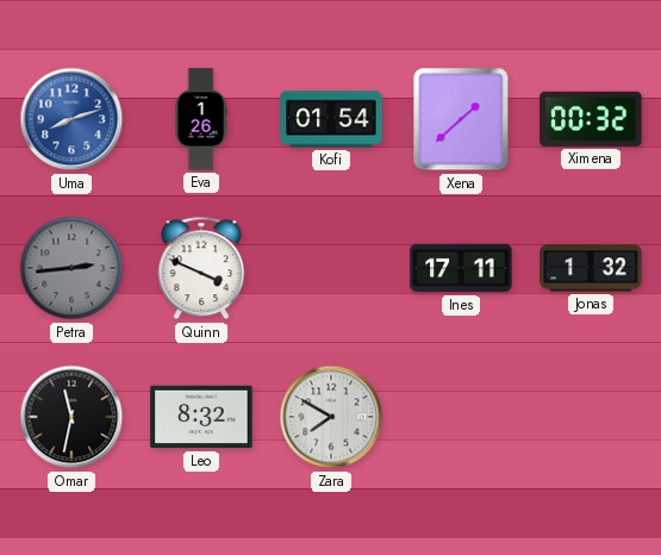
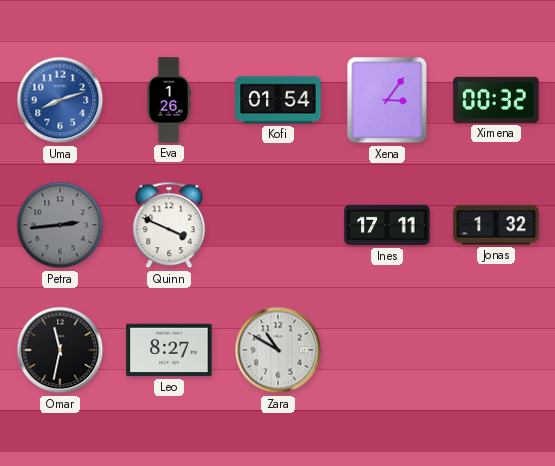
Xena: 1:38 -> 3:06 (387, 100)
Leo: 8:32 -> 8:27 (169, 350)
Zara: 7:50 -> 10:50 (278, 350)
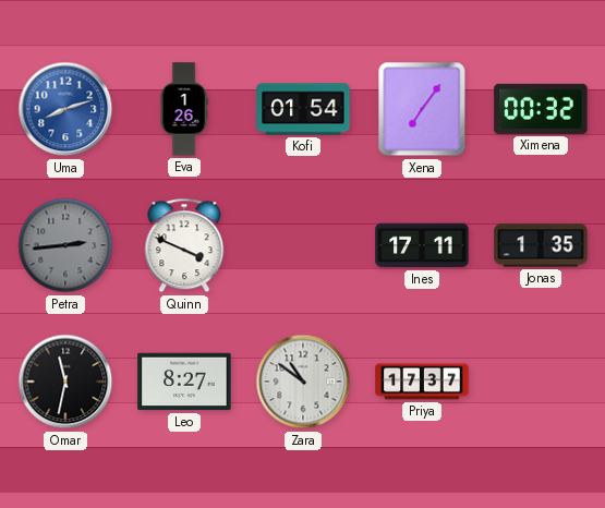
Xena: 3:06 -> 7:06 (422, 109)
Jonas: 1:32 -> 1:35 (541, 245)
Zara: 10:50 -> 10:51 (303, 382)
Priya: none -> 17:37 (422, 382)
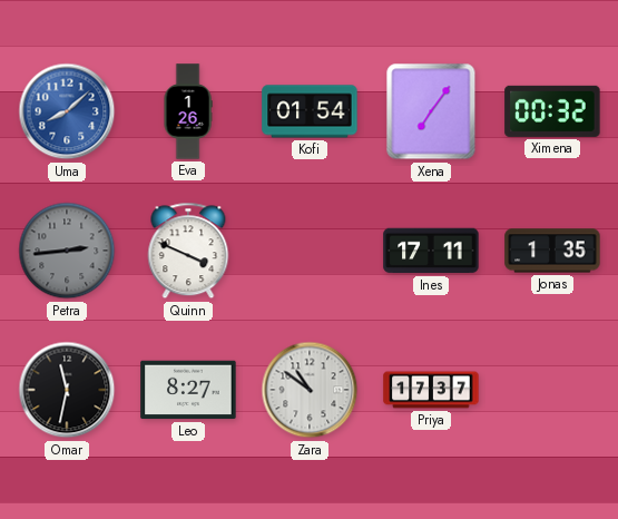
Uma: 8:12 -> 8:08 (67, 111)
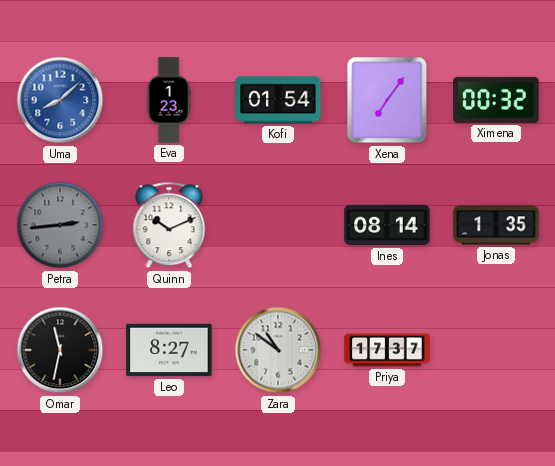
Eva: 1:26 -> 1:23 (169, 100)
Quinn: 3:49 -> 10:11 (169, 225)
Ines: 17:11 -> 08:14 (387, 225)
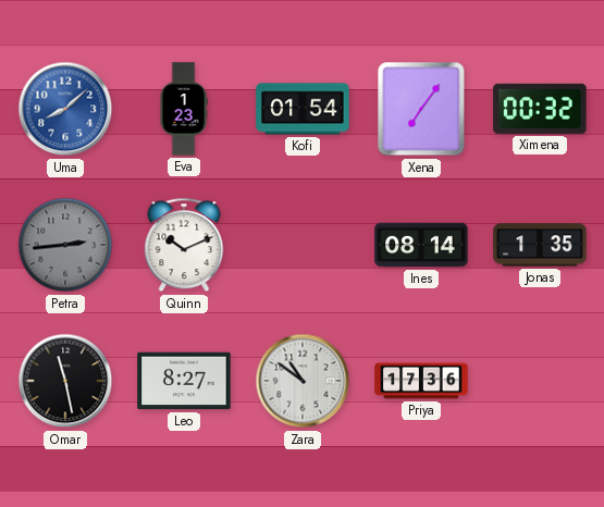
Omar: 11:32 -> 11:28 (65, 381)
Priya: 17:37 -> 17:36 (421, 381)
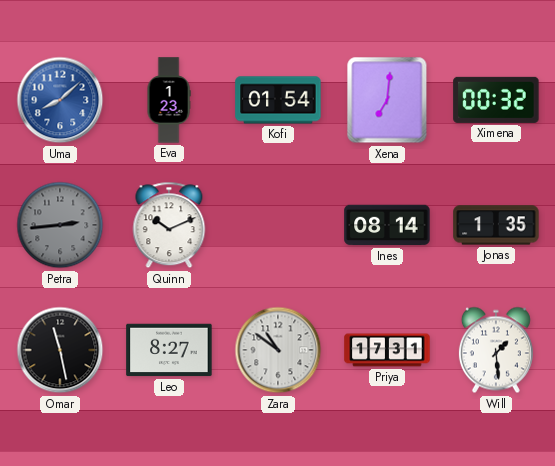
Xena: 7:06 -> 7:01 (387, 100)
Priya: 17:36 -> 17:31 (387, 350)
Will: none -> 1:29 (496, 350)
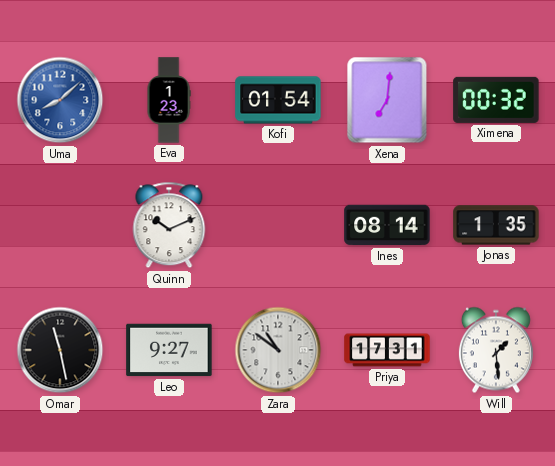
Petra: 2:44 -> none (60, 225)
Leo: 8:27 -> 9:27 (169, 350)
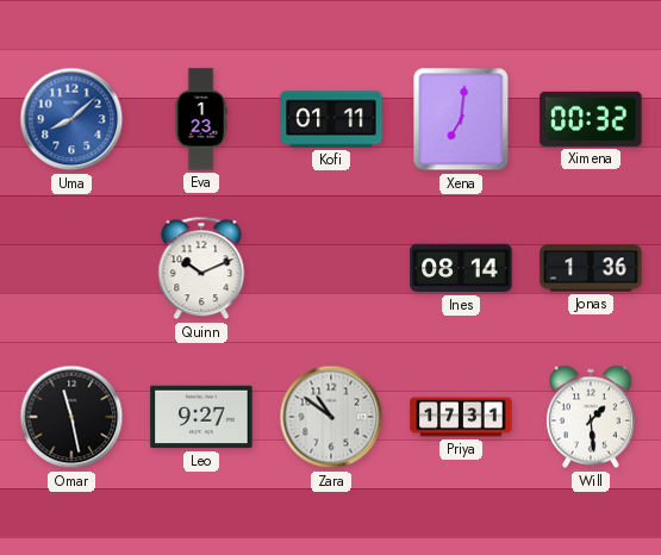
Kofi: 01:54 -> 01:11 (331, 119)
Jonas: 1:35 -> 1:36 (591, 268)
